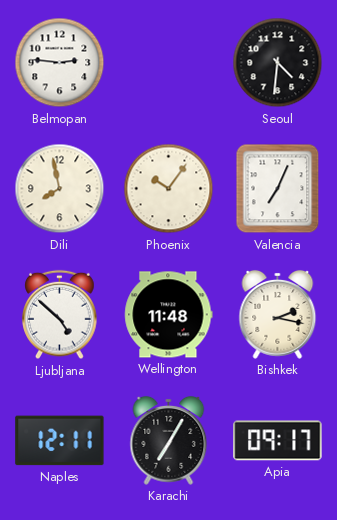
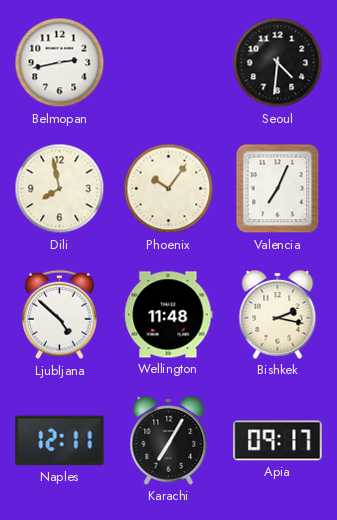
Belmopan: 2:46 -> 2:43 (60, 63)
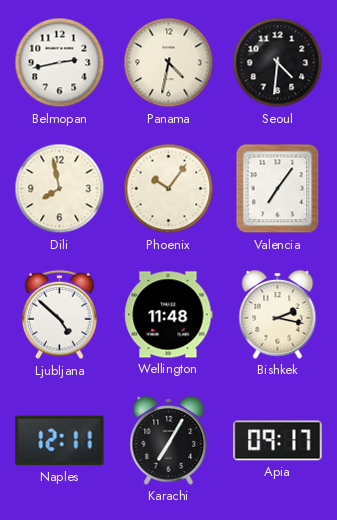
Panama: none -> 4:32 (169, 63)
Valencia: 7:04 -> 7:06 (278, 189)
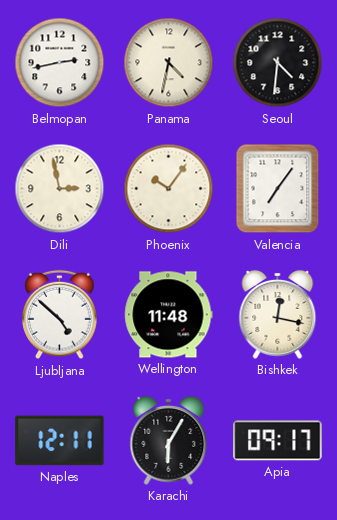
Dili: 7:58 -> 2:58 (60, 189)
Bishkek: 2:17 -> 12:17 (278, 314)
Karachi: 7:05 -> 6:05 (169, 440)
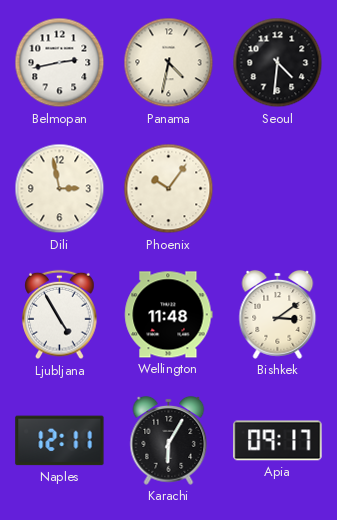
Valencia: 7:06 -> none (278, 189)
Ljubljana: 4:52 -> 4:55 (60, 315)
Bishkek: 12:17 -> 3:09 (278, 314)
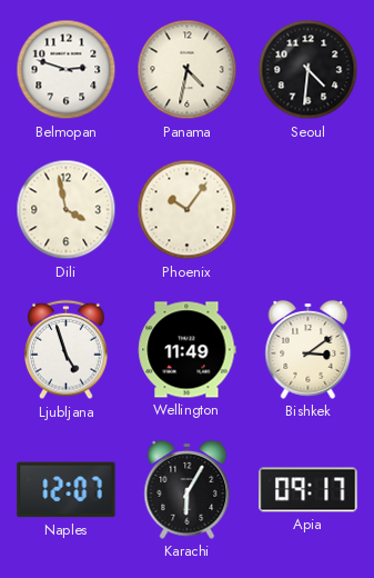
Belmopan: 2:43 -> 2:48 (67, 70)
Dili: 2:58 -> 3:58 (67, 210)
Ljubljana: 4:55 -> 4:57 (67, 350)
Wellington: 11:48 -> 11:49 (188, 350)
Naples: 12:11 -> 12:07 (67, 490)
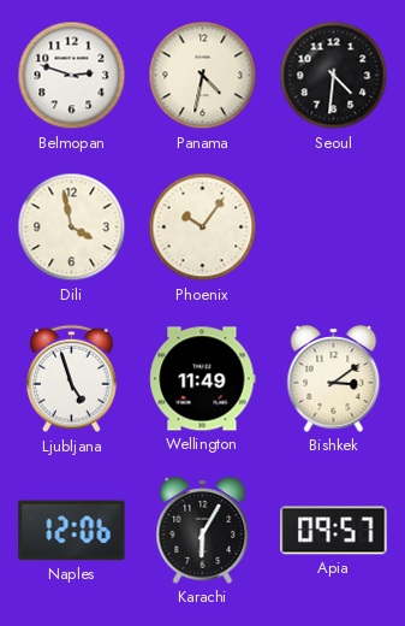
Naples: 12:07 -> 12:06 (72, 531)
Apia: 09:17 -> 09:57 (334, 531)
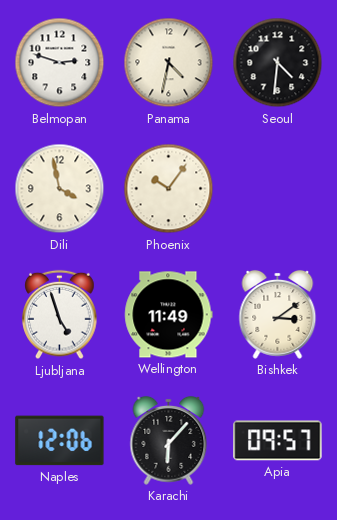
Karachi: 6:05 -> 6:07 (169, 440)
